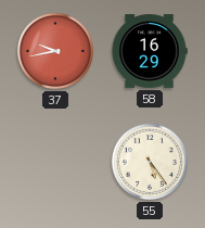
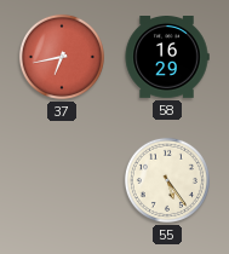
37: 9:43 -> 6:43 (62, 57)
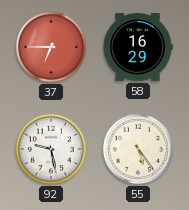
37: 6:43 -> 6:45 (51, 47)
92: none -> 9:28 (51, 149)
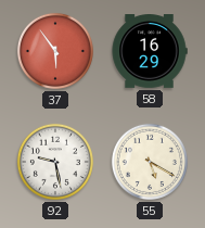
37: 6:45 -> 5:54 (55, 51)
55: 5:24 -> 5:20 (150, 162)
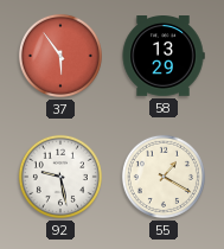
58: 16:29 -> 13:29 (164, 57)
55: 5:20 -> 1:20 (164, 177)
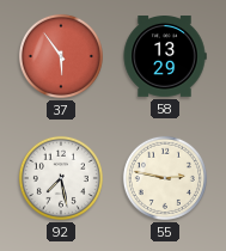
92: 9:28 -> 7:28 (61, 178)
55: 1:20 -> 2:47 (165, 178)
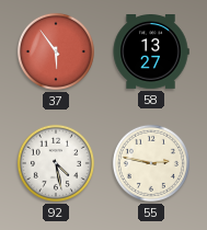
58: 13:29 -> 13:27 (151, 53)
92: 7:28 -> 4:28 (56, 163)
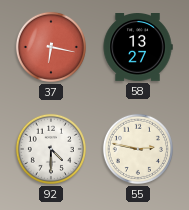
37: 5:54 -> 6:17 (51, 47)
92: 4:28 -> 4:30 (51, 149)
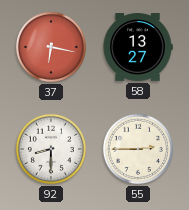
92: 4:30 -> 8:30 (51, 149)
55: 2:47 -> 2:45 (138, 149)
